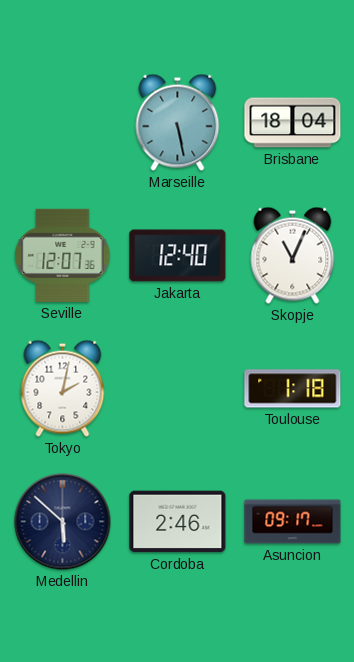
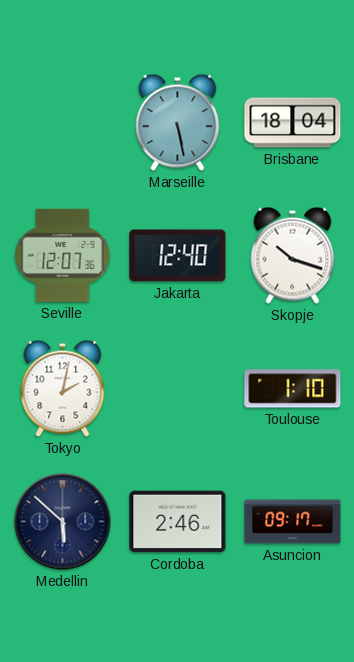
Skopje: 11:04 -> 10:18 (293, 255)
Toulouse: 1:18 -> 1:10 (293, 389)
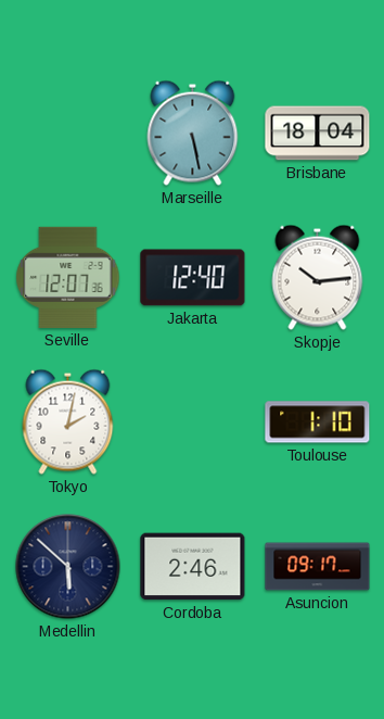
Skopje: 10:18 -> 10:14 (318, 277)
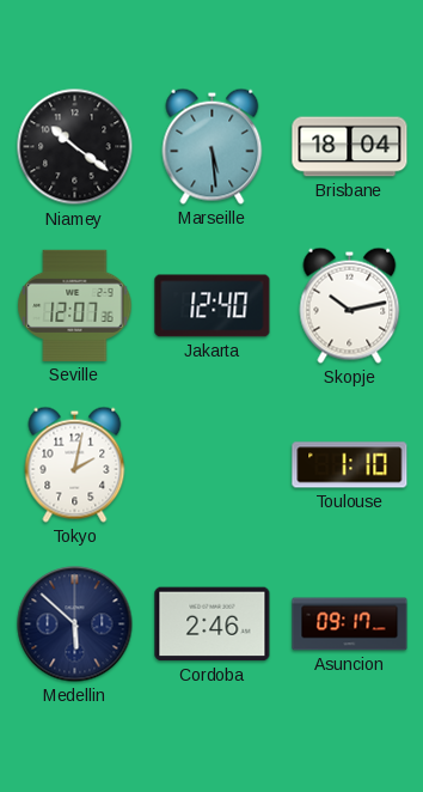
Niamey: none -> 10:21 (75, 147)
Marseille: 5:28 -> 5:29 (213, 146)
Skopje: 10:14 -> 10:13 (350, 305)
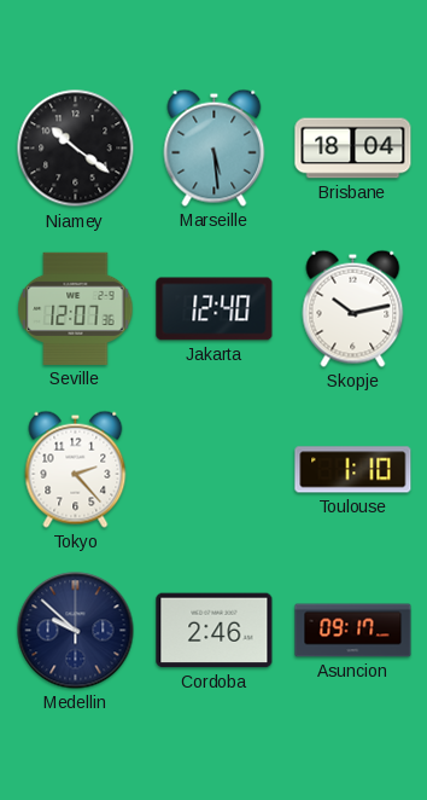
Tokyo: 2:02 -> 2:23 (76, 469)
Medellin: 5:52 -> 9:52 (76, 631)
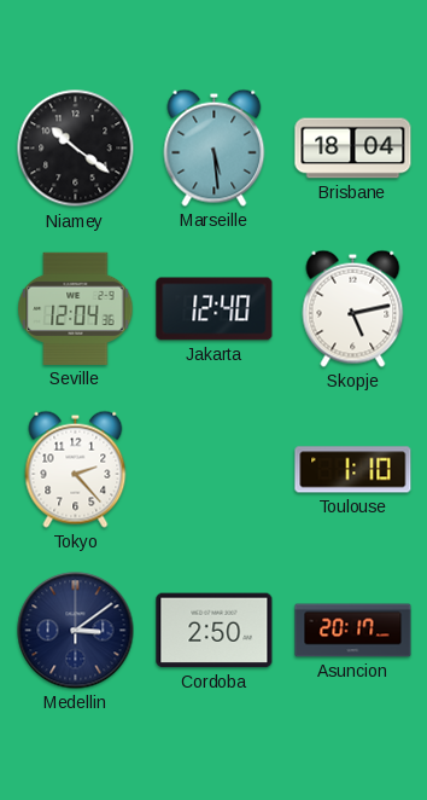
Seville: 12:07 -> 12:04 (76, 308)
Skopje: 10:13 -> 5:13 (353, 308)
Medellin: 9:52 -> 3:09 (76, 631)
Cordoba: 2:46 -> 2:50 (215, 631)
Asuncion: 09:17 -> 20:17 (353, 631)
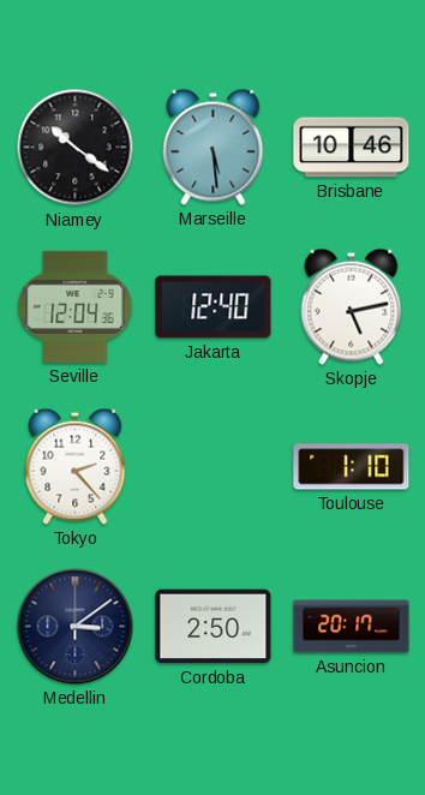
Brisbane: 18:04 -> 10:46 (352, 148)
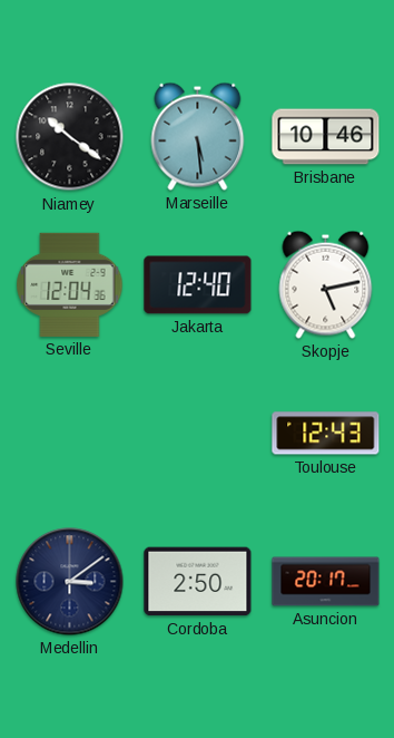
Tokyo: 2:23 -> none (76, 466)
Toulouse: 1:10 -> 12:43 (326, 434)
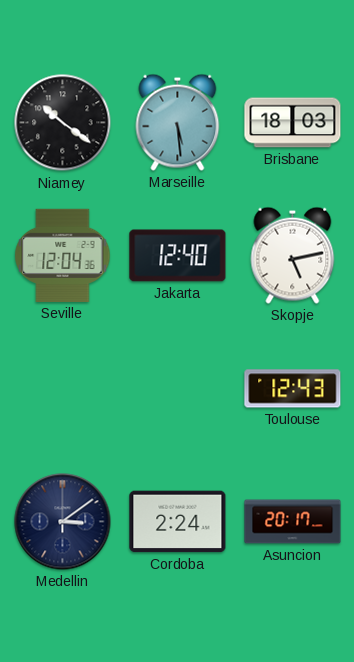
Brisbane: 10:46 -> 18:03 (293, 123)
Cordoba: 2:50 -> 2:24 (178, 522)
